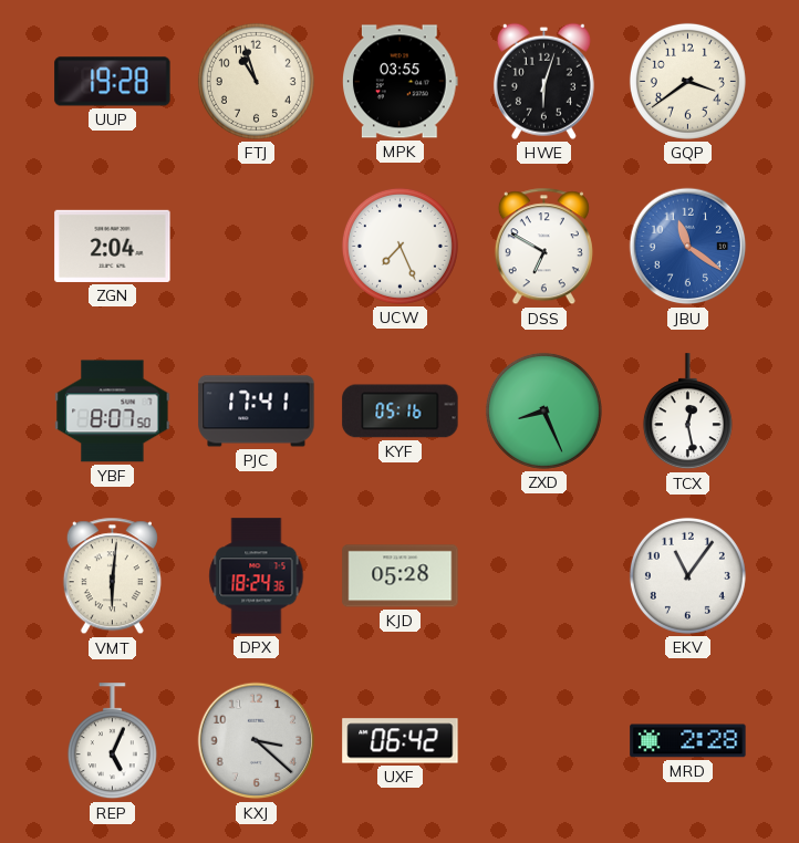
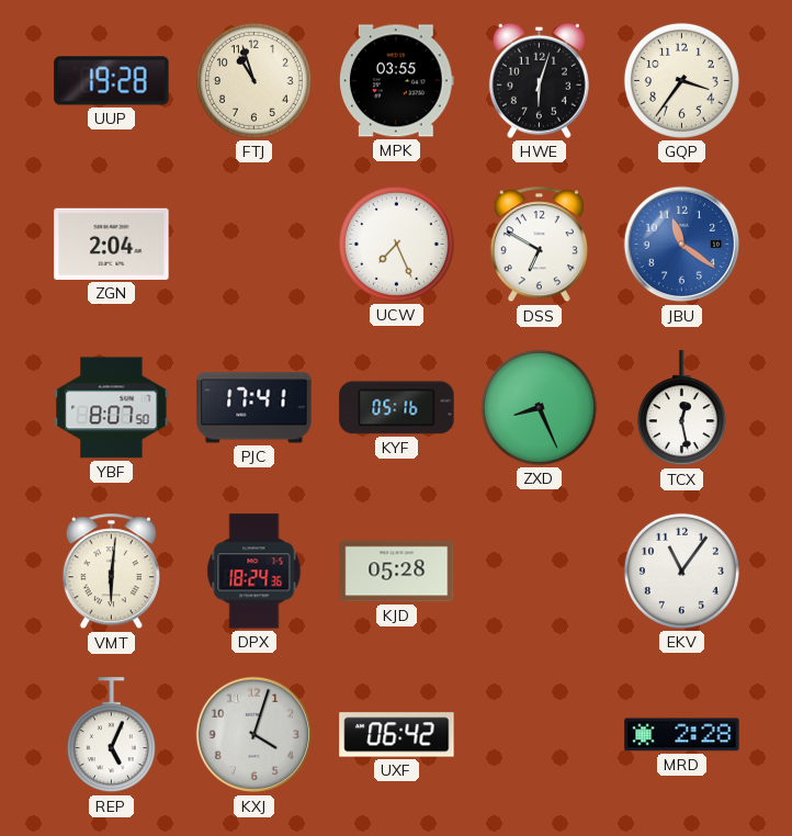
GQP: 3:39 -> 3:36 (681, 80)
KXJ: 3:22 -> 4:03 (254, 735)
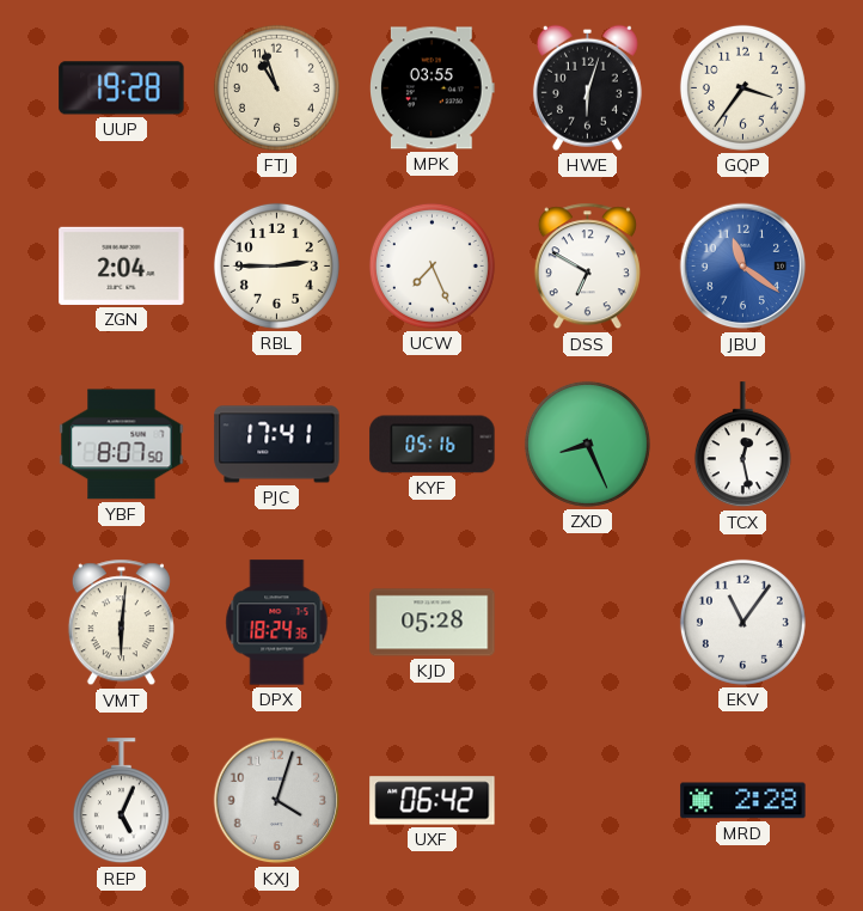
RBL: none -> 2:45 (276, 265)
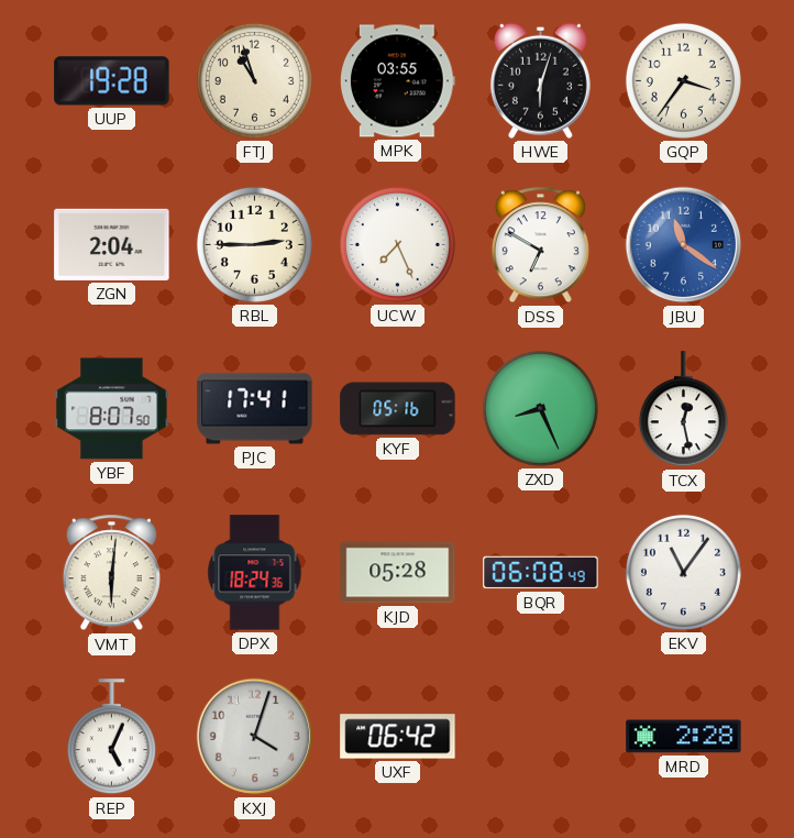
BQR: none -> 06:08 (541, 573)
